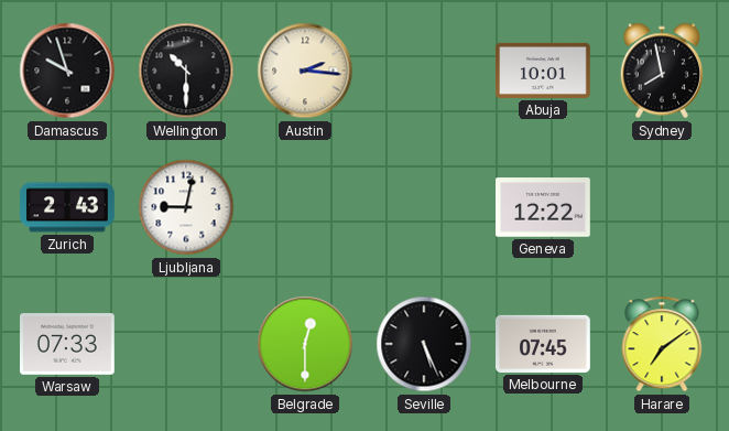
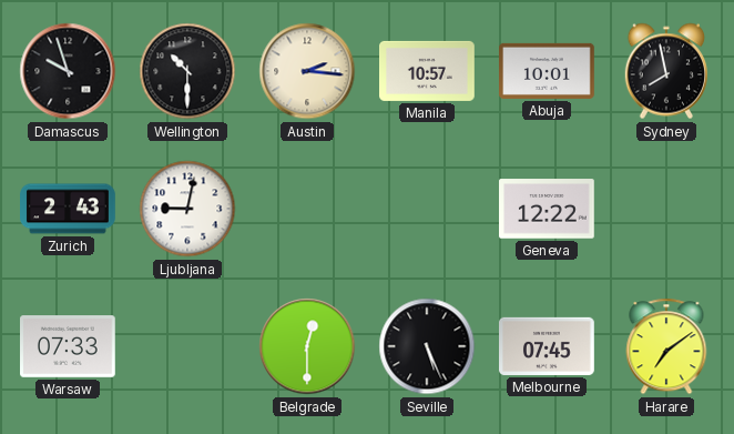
Manila: none -> 10:57 (428, 71)
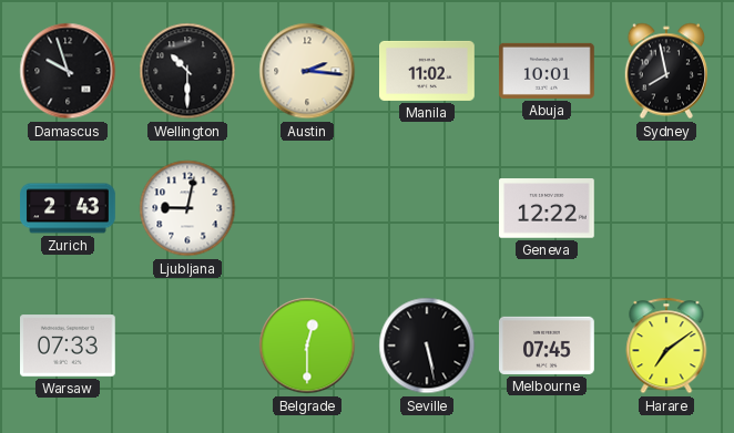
Manila: 10:57 -> 11:02 (428, 71)
Seville: 5:26 -> 5:28 (427, 346)
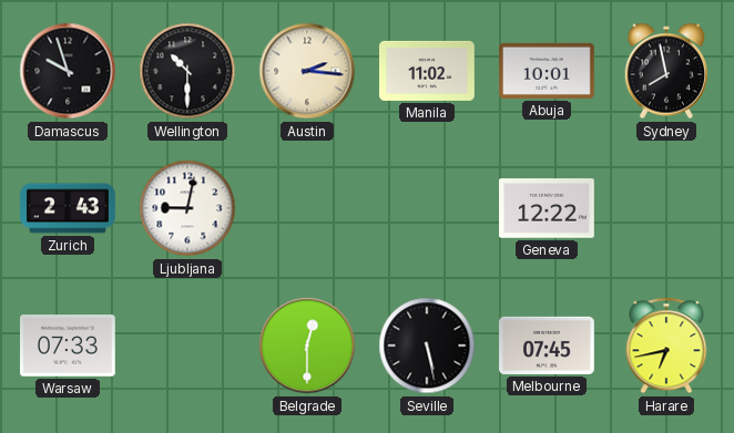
Harare: 7:09 -> 6:43 (666, 346)
